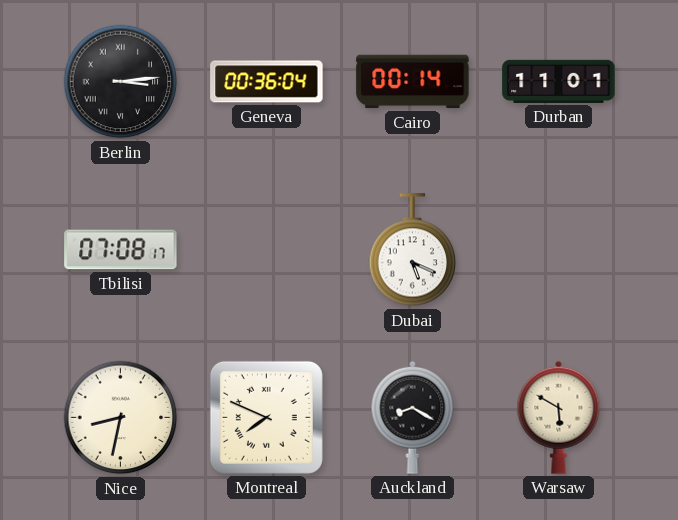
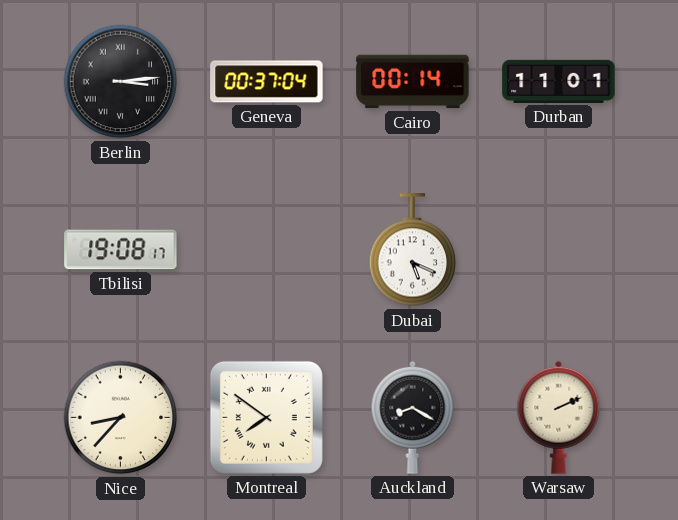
Geneva: 00:36 -> 00:37 (267, 82)
Tbilisi: 07:08 -> 19:08 (121, 250)
Nice: 8:32 -> 8:37 (121, 418)
Montreal: 7:49 -> 7:51 (266, 417)
Warsaw: 5:50 -> 2:11 (559, 417)
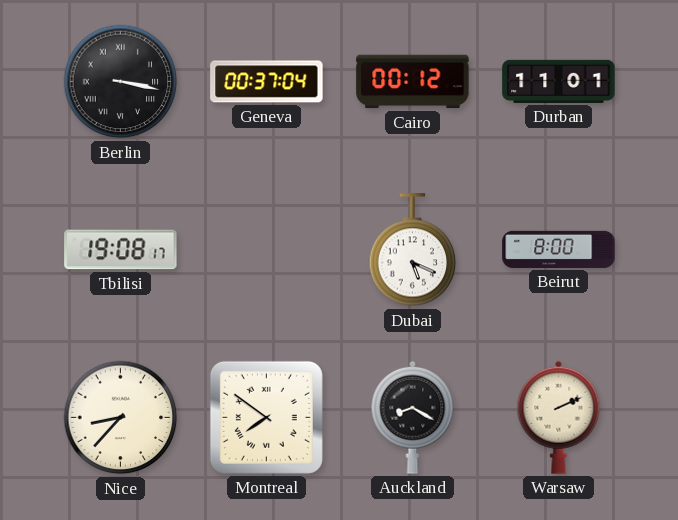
Berlin: 3:14 -> 3:17 (121, 82)
Cairo: 00:14 -> 00:12 (413, 82)
Beirut: none -> 8:00 (559, 249)
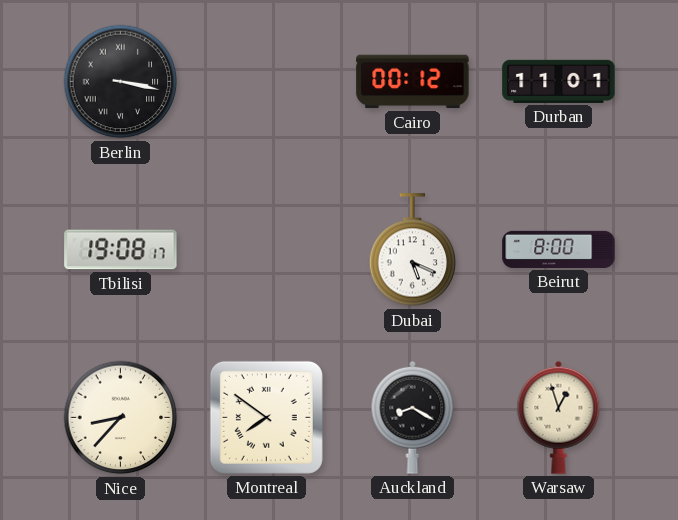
Geneva: 00:37 -> none (267, 82)
Warsaw: 2:11 -> 12:57 (559, 417)
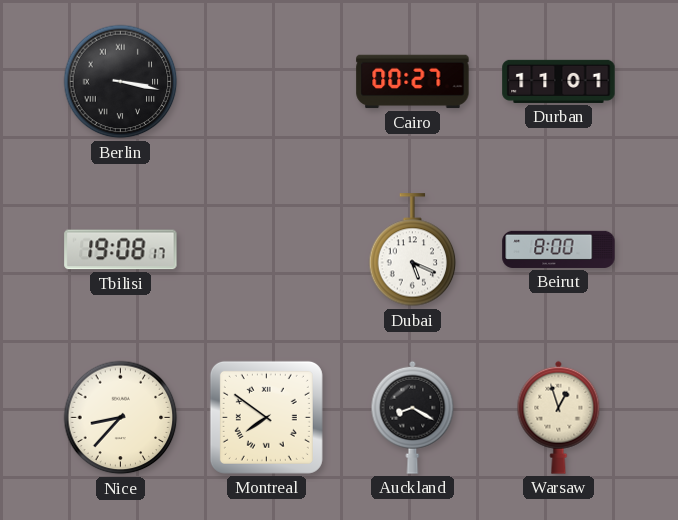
Cairo: 00:12 -> 00:27 (413, 82)
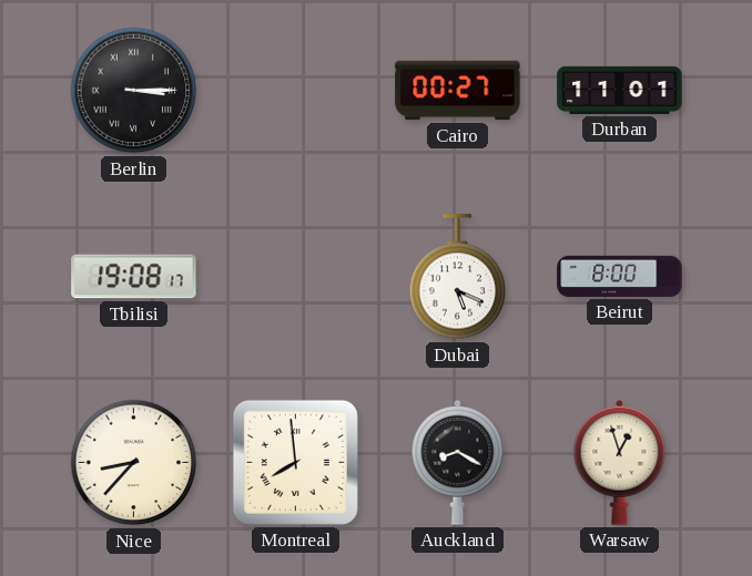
Berlin: 3:17 -> 3:15 (134, 91)
Montreal: 7:51 -> 7:59 (295, 462)
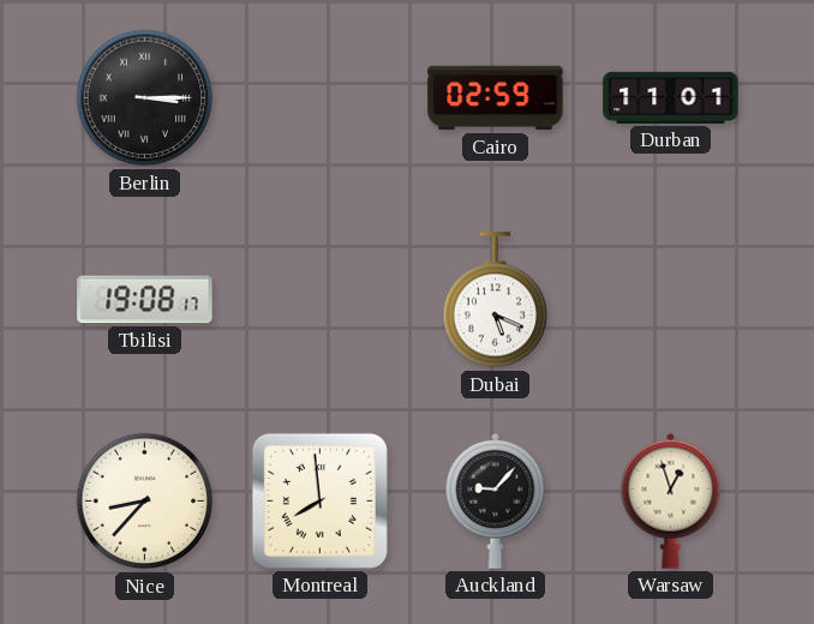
Cairo: 00:27 -> 02:59 (496, 98)
Beirut: 8:00 -> none (620, 276)
Auckland: 8:20 -> 9:07 (496, 500)
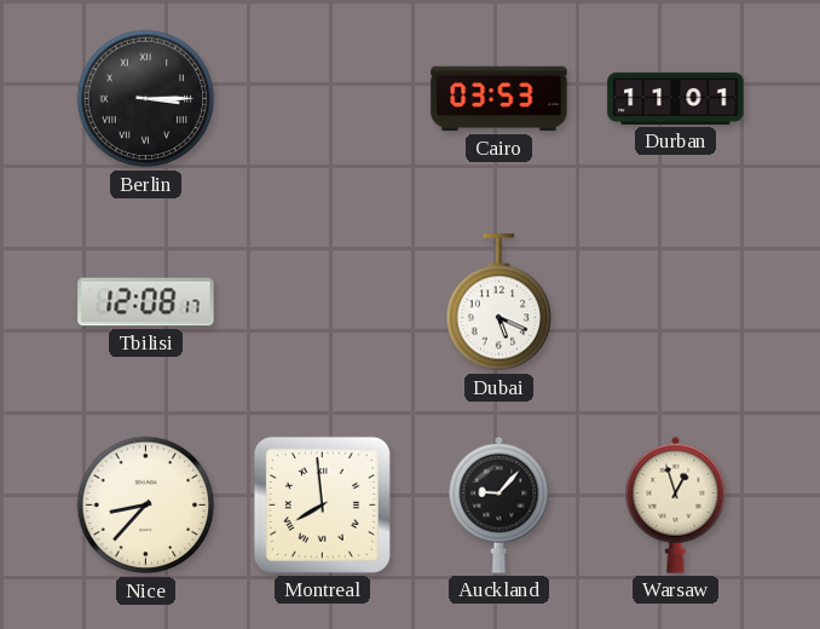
Cairo: 02:59 -> 03:53 (499, 99)
Tbilisi: 19:08 -> 12:08 (146, 302)
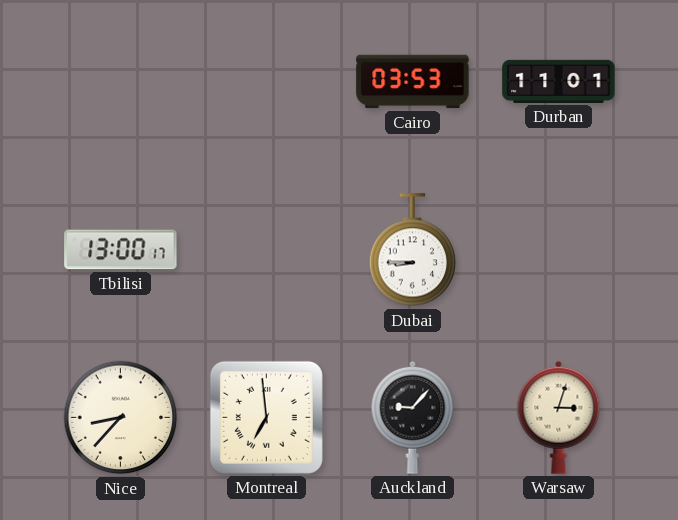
Berlin: 3:15 -> none (146, 99)
Tbilisi: 12:08 -> 13:00 (121, 250)
Dubai: 5:19 -> 8:45 (413, 250)
Montreal: 7:59 -> 6:59 (266, 417)
Warsaw: 12:57 -> 3:03 (559, 417)
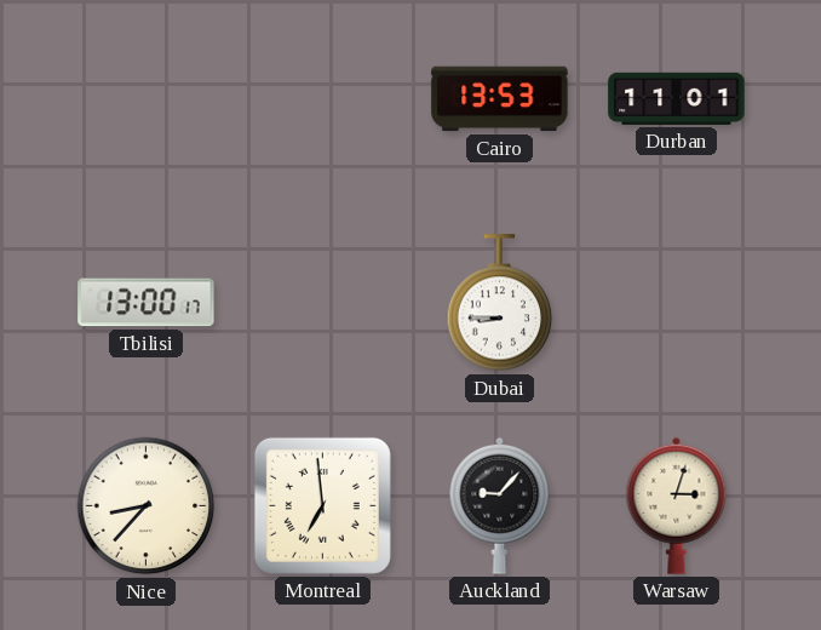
Cairo: 03:53 -> 13:53 (500, 99)
